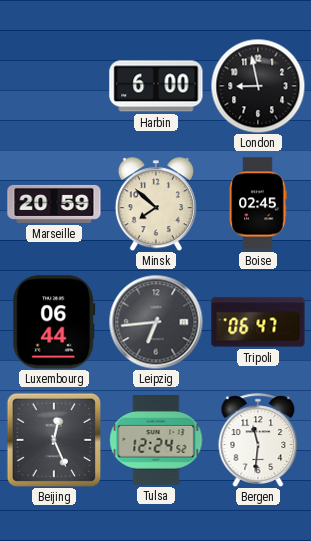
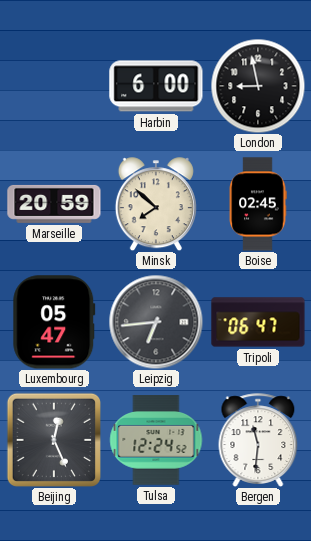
Luxembourg: 06:44 -> 05:47 (54, 322)
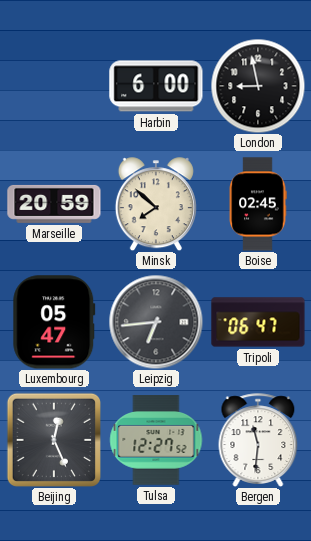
Tulsa: 12:24 -> 12:27 (156, 440)
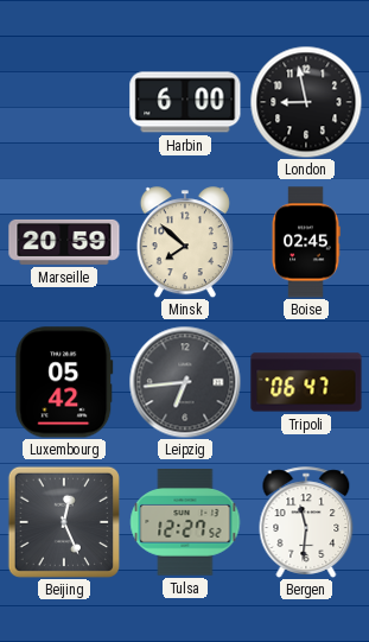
Luxembourg: 05:47 -> 05:42 (64, 382)
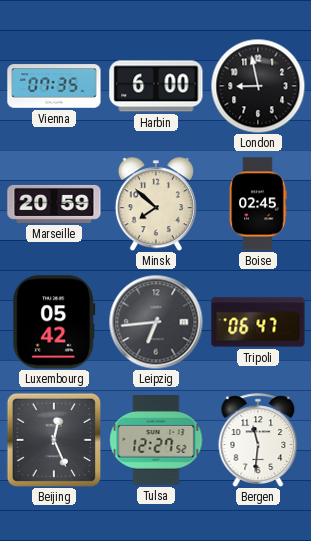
Vienna: none -> 07:35 (54, 86)
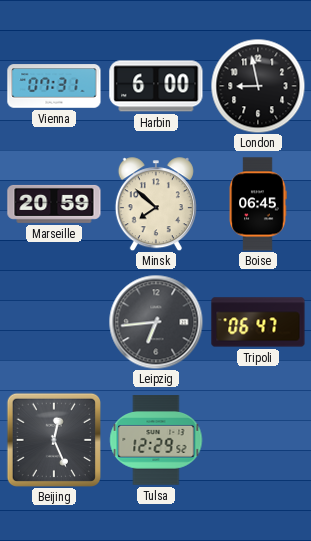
Vienna: 07:35 -> 07:31 (54, 86)
Boise: 02:45 -> 06:45 (258, 204)
Luxembourg: 05:42 -> none (54, 322)
Tulsa: 12:27 -> 12:29 (156, 440)
Bergen: 11:31 -> none (258, 440)
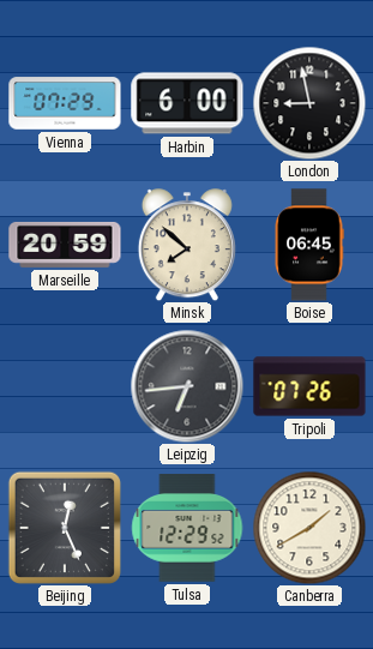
Vienna: 07:31 -> 07:29 (65, 103)
Tripoli: 06:47 -> 07:26 (309, 386)
Canberra: none -> 1:40 (309, 528)
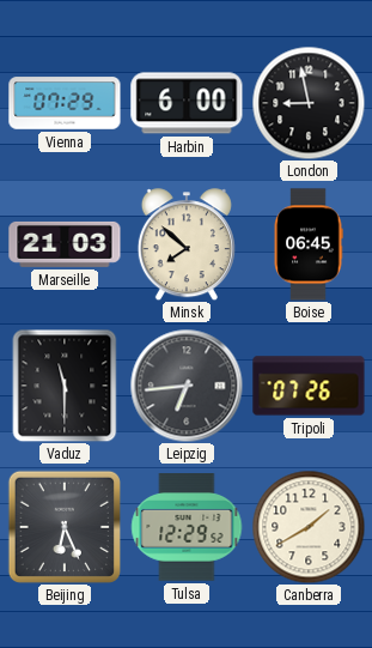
Marseille: 20:59 -> 21:03 (65, 244)
Vaduz: none -> 11:30 (65, 386)
Beijing: 12:26 -> 6:26 (63, 526)
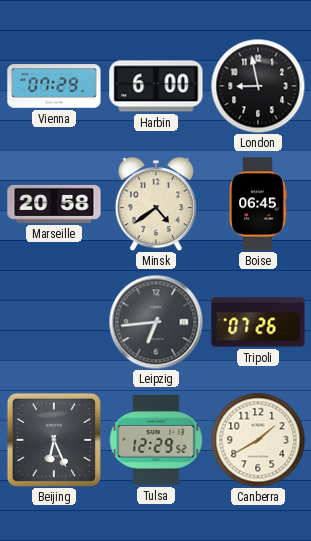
Marseille: 21:03 -> 20:58 (54, 204)
Minsk: 7:52 -> 4:39 (156, 204)
Vaduz: 11:30 -> none (65, 386)
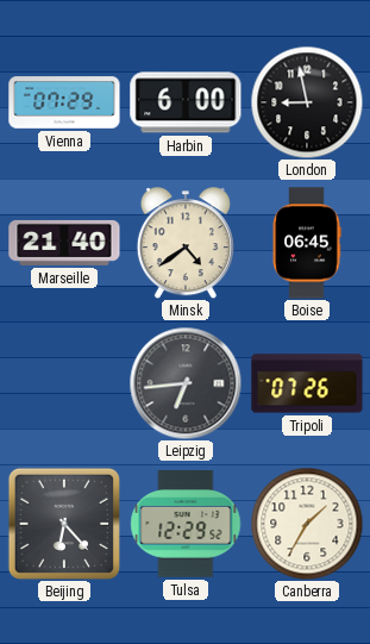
Marseille: 20:58 -> 21:40 (64, 243)
Beijing: 6:26 -> 6:23 (63, 523)
Canberra: 1:40 -> 1:35 (307, 524)
